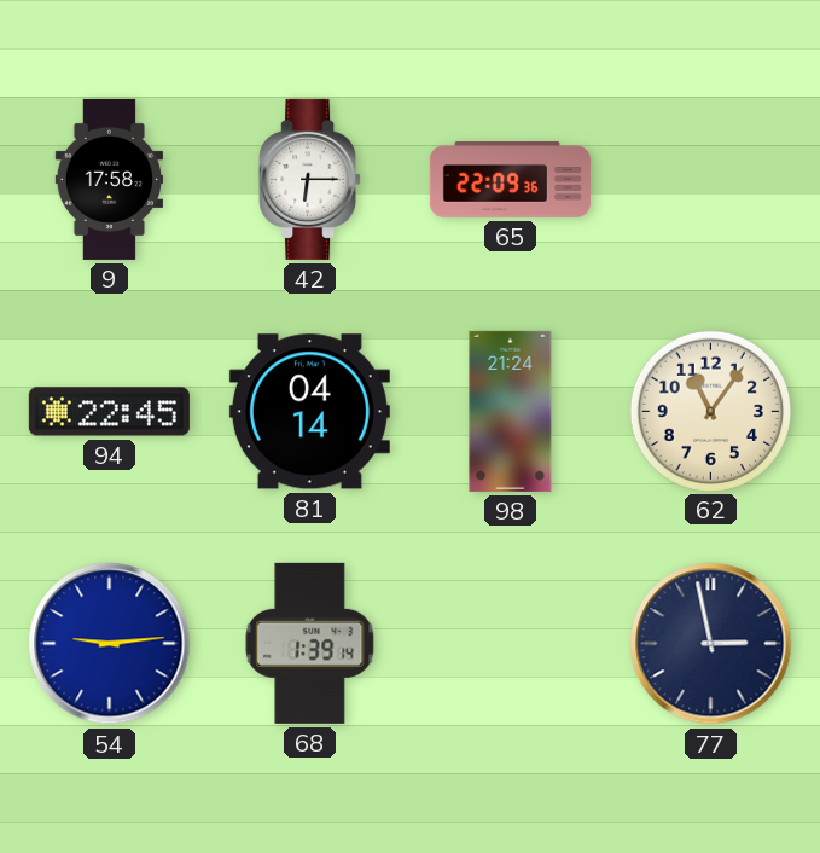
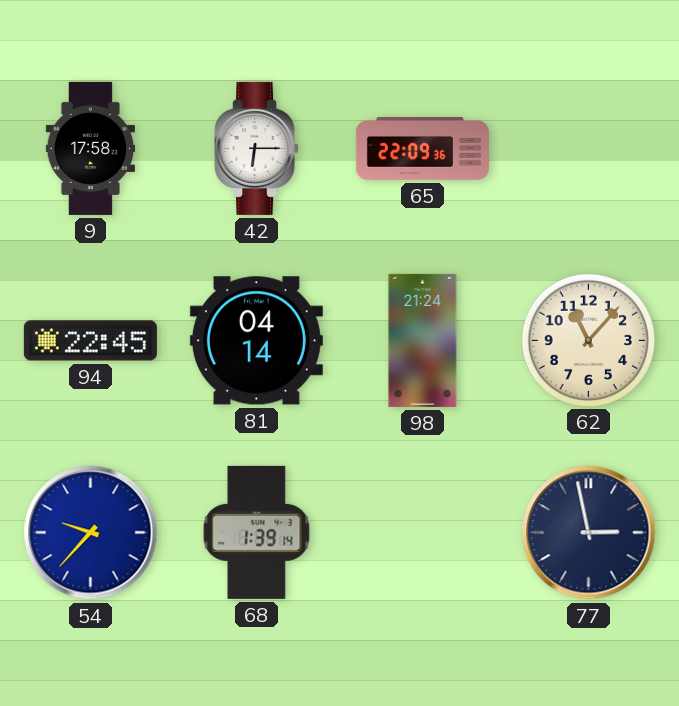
62: 11:06 -> 11:07 (588, 340)
54: 9:14 -> 9:37 (91, 533)
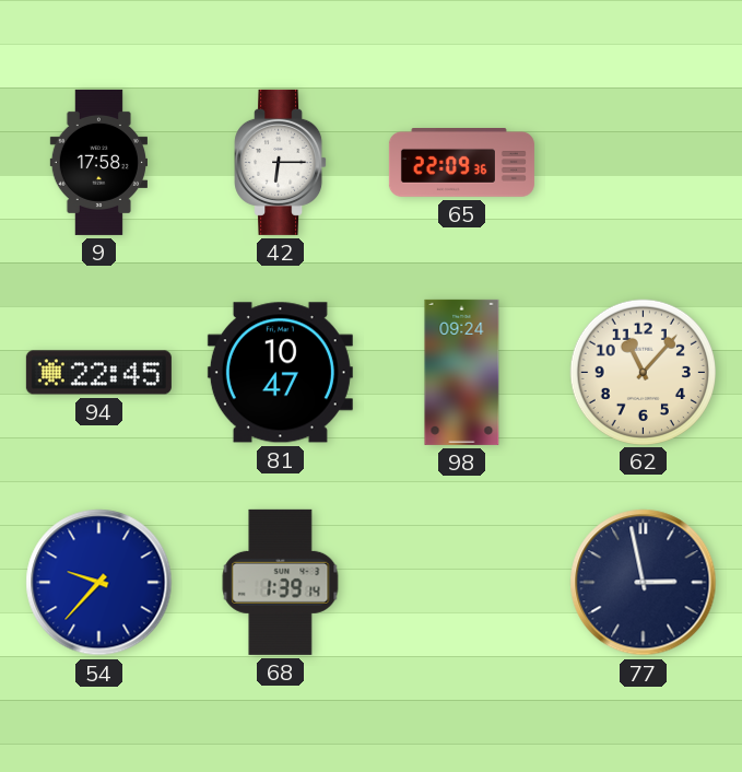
81: 04:14 -> 10:47 (280, 373)
98: 21:24 -> 09:24 (462, 372)
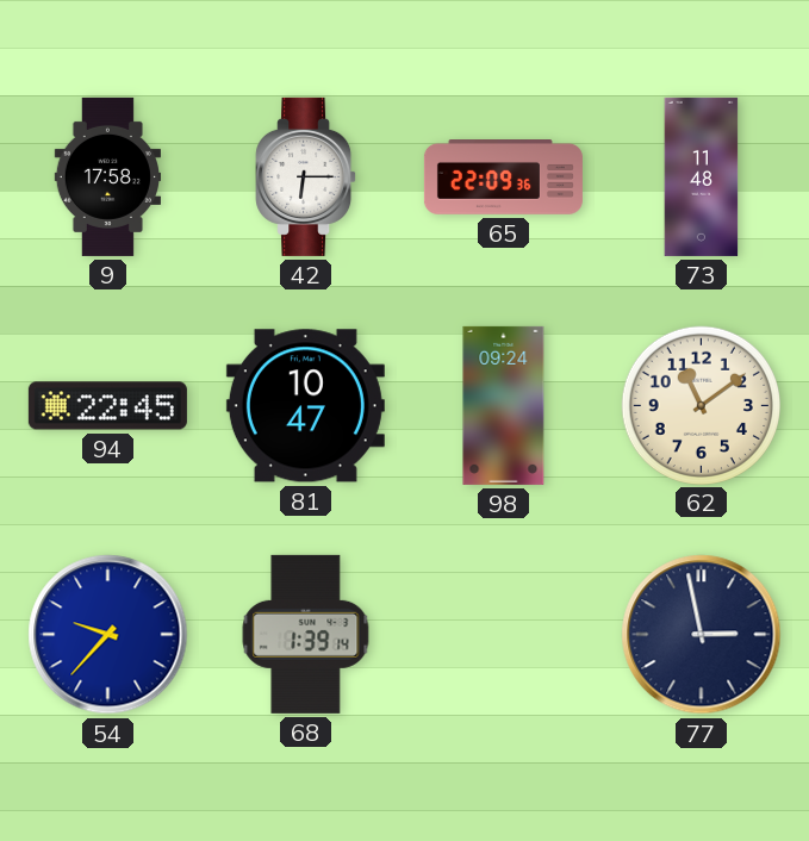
73: none -> 11:48 (702, 176)
62: 11:07 -> 11:09 (701, 405)
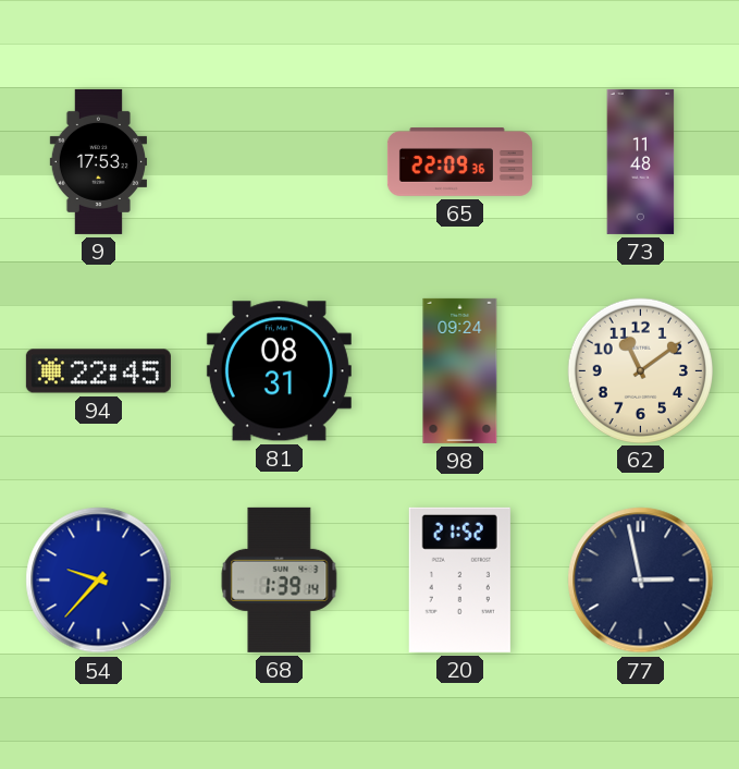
9: 17:58 -> 17:53 (98, 161)
42: 6:15 -> none (306, 176)
81: 10:47 -> 08:31 (279, 371)
20: none -> 21:52 (459, 579)
